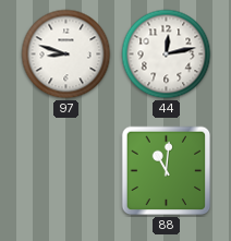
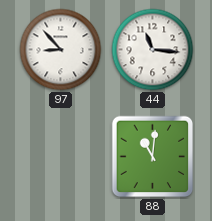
97: 8:48 -> 8:53 (61, 50)
44: 12:13 -> 11:16 (153, 50)
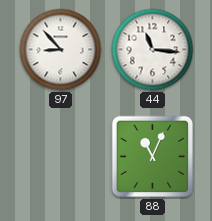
88: 11:01 -> 11:04 (153, 157)
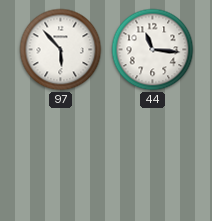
97: 8:53 -> 5:53 (61, 50)
88: 11:04 -> none (153, 157)
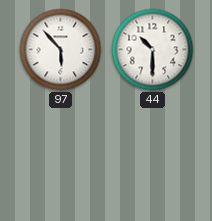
44: 11:16 -> 10:30 (153, 50)
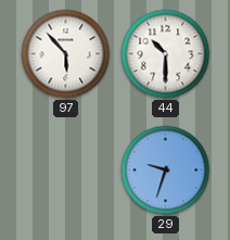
29: none -> 9:33 (166, 170)
